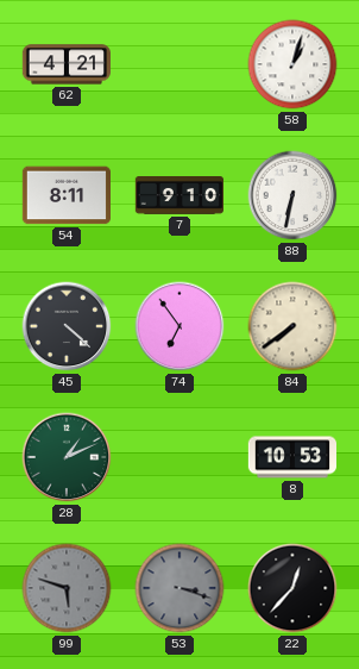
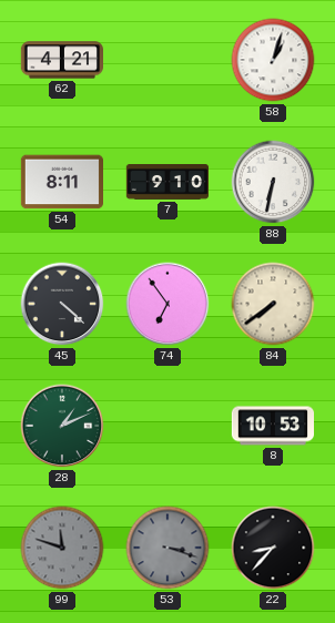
99: 5:48 -> 11:48 (62, 548)
22: 12:37 -> 8:37 (273, 548)
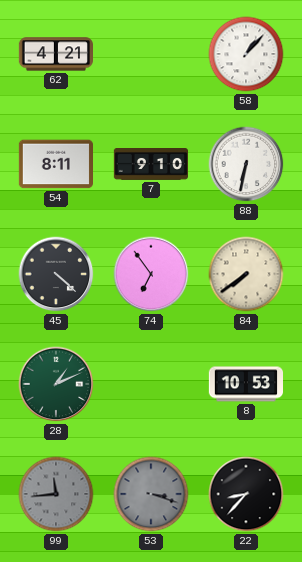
58: 1:03 -> 1:07 (246, 54)
99: 11:48 -> 11:44 (56, 494)
